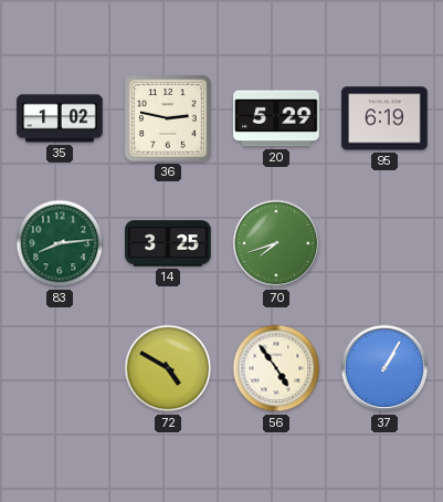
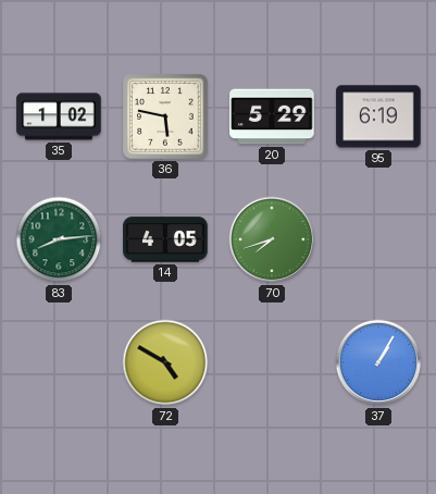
36: 2:47 -> 5:47 (165, 116)
14: 3:25 -> 4:05 (165, 239)
56: 4:54 -> none (276, 368)
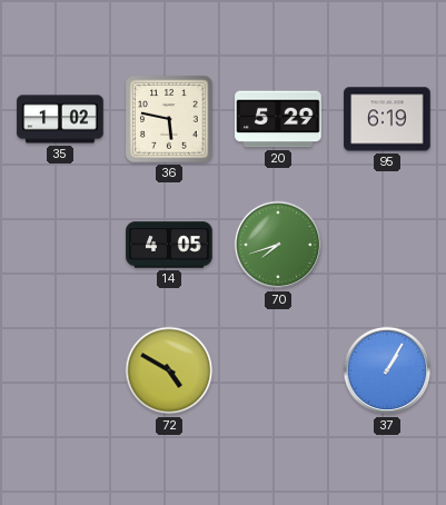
83: 8:14 -> none (59, 239)
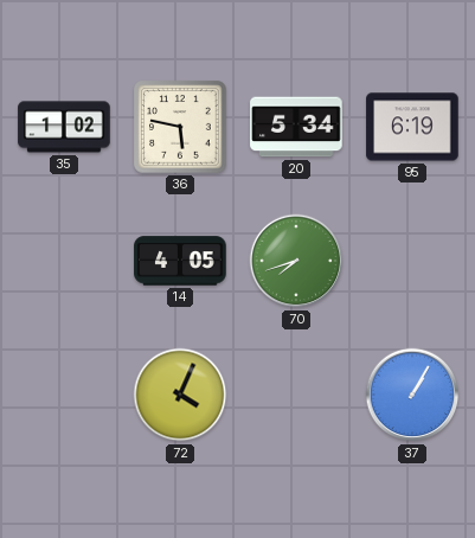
20: 5:29 -> 5:34 (296, 127)
72: 4:50 -> 4:04 (180, 395)
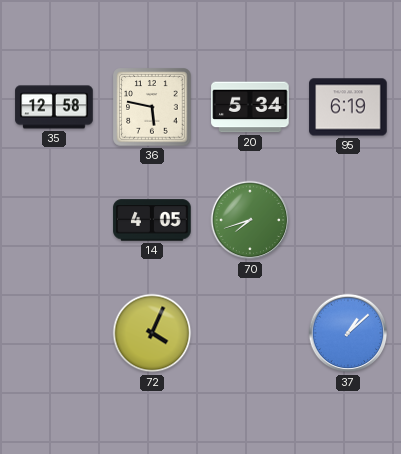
35: 1:02 -> 12:58 (54, 107)
37: 1:05 -> 1:08 (348, 333)
